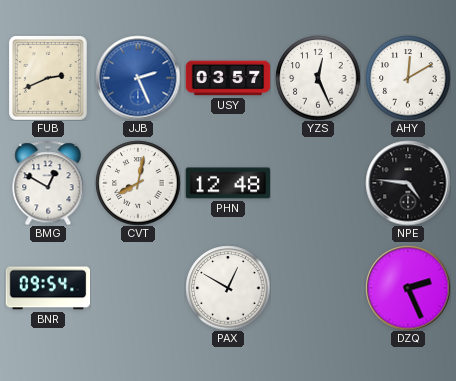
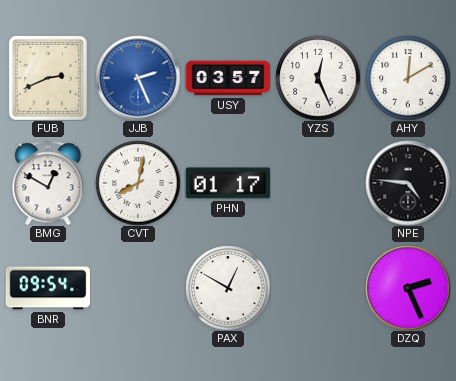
PHN: 12:48 -> 01:17 (228, 183)
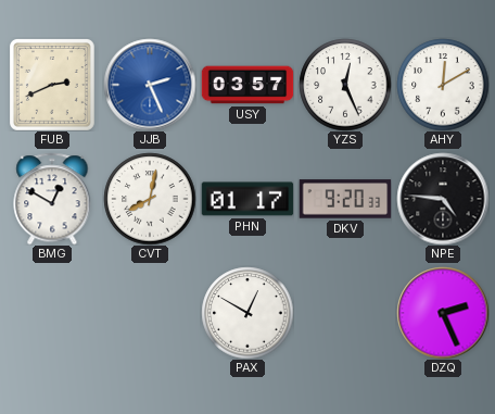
DKV: none -> 9:20 (345, 199)
BNR: 09:54 -> none (48, 288)
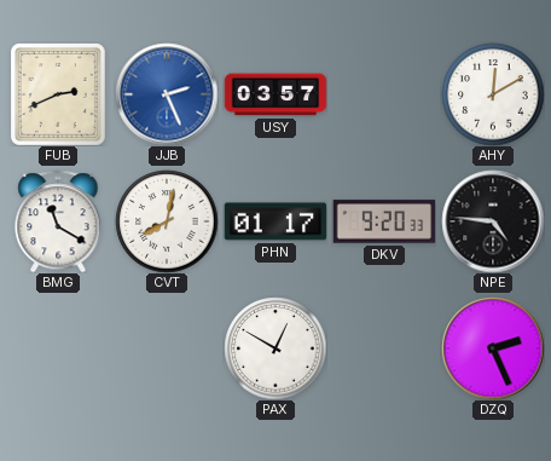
YZS: 12:26 -> none (345, 85)
BMG: 12:50 -> 11:20 (58, 221)
